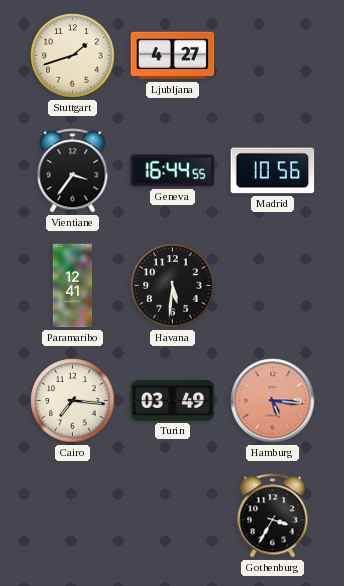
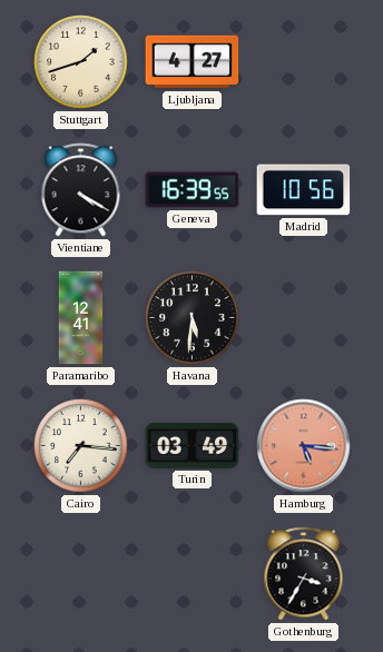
Vientiane: 3:36 -> 4:20 (81, 190)
Geneva: 16:44 -> 16:39 (193, 190)
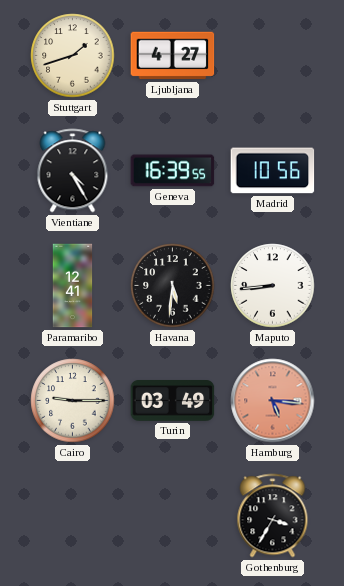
Vientiane: 4:20 -> 4:25 (73, 171)
Maputo: none -> 8:44 (273, 286)
Cairo: 7:16 -> 9:15 (73, 401)
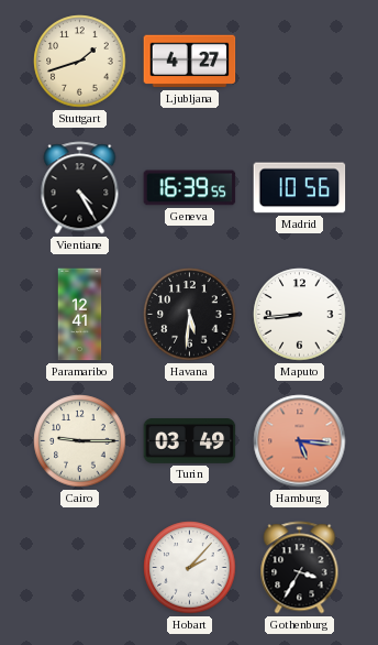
Hobart: none -> 2:07 (190, 568)
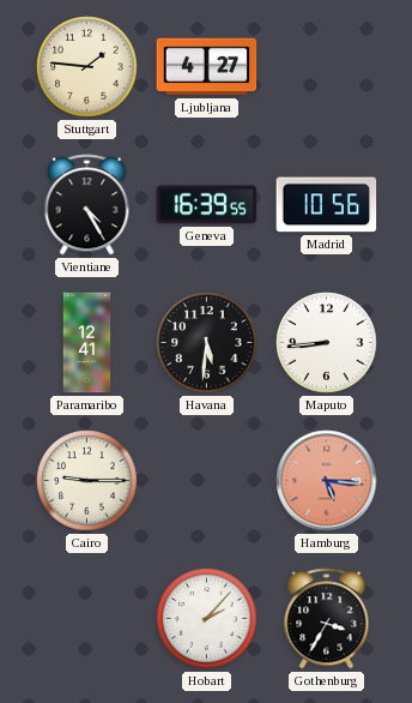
Stuttgart: 1:42 -> 1:46 (87, 67)
Turin: 03:49 -> none (190, 441)
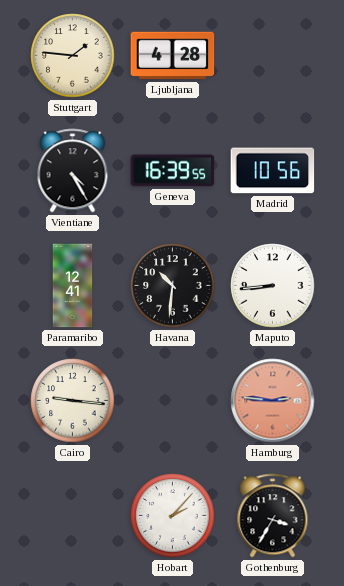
Ljubljana: 4:27 -> 4:28 (173, 56)
Havana: 5:31 -> 10:31 (173, 286)
Cairo: 9:15 -> 9:16 (73, 401)
Hamburg: 5:16 -> 2:46 (273, 401)
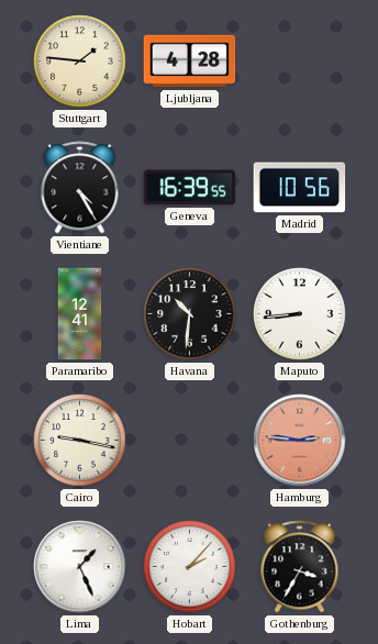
Cairo: 9:16 -> 9:17 (80, 441)
Lima: none -> 1:26 (80, 567)
